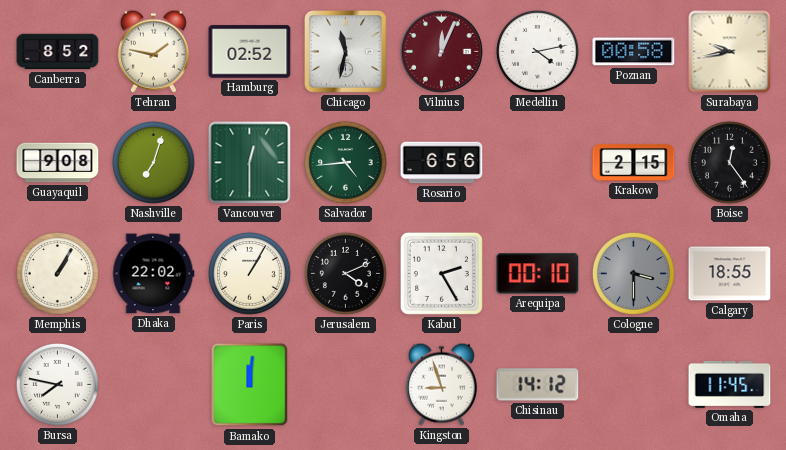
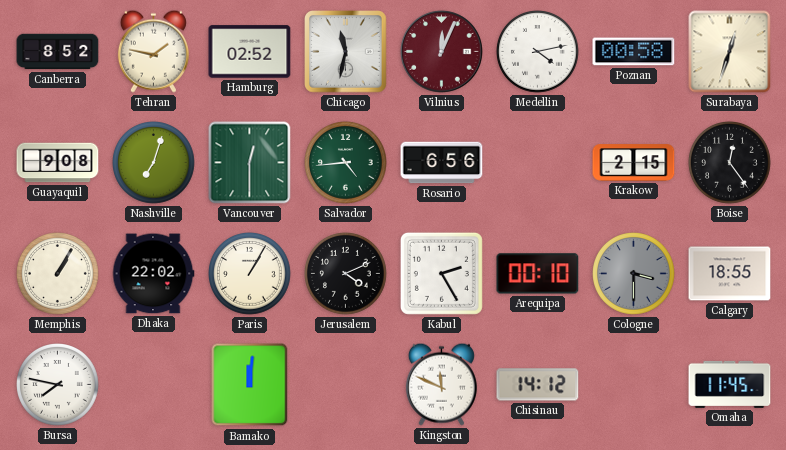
Surabaya: 9:43 -> 12:33 (730, 52)
Kingston: 8:57 -> 11:49 (441, 384)
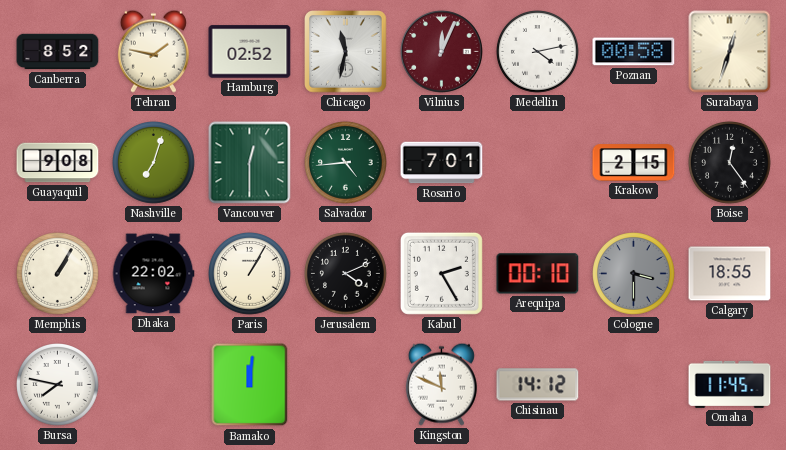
Rosario: 6:56 -> 7:01 (442, 163)
